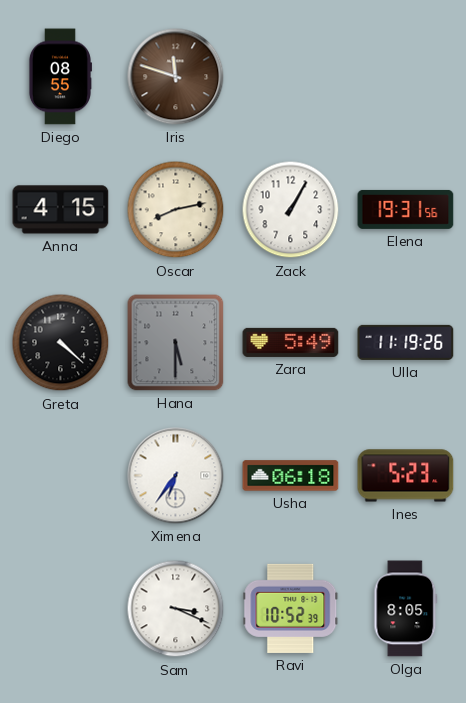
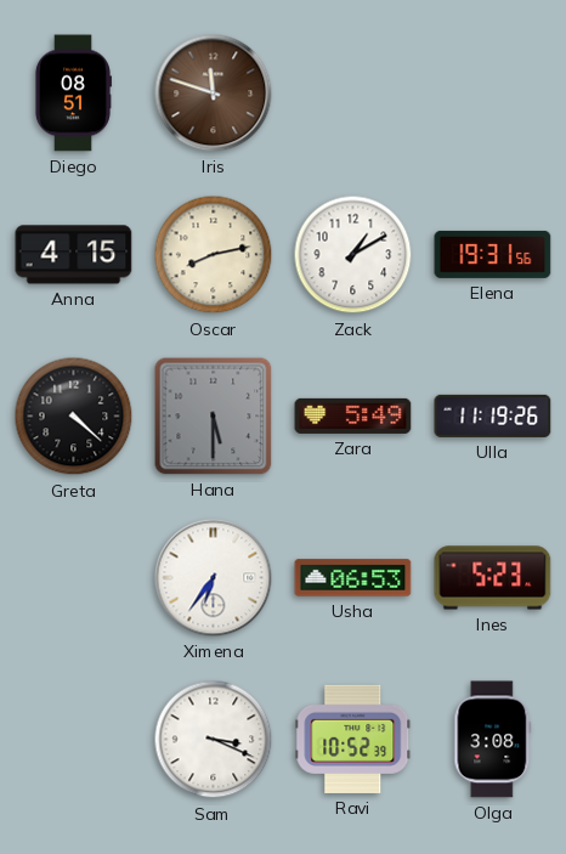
Diego: 08:55 -> 08:51 (73, 94)
Zack: 1:05 -> 1:10 (353, 255)
Usha: 06:18 -> 06:53 (353, 578)
Olga: 8:05 -> 3:08 (493, 740)
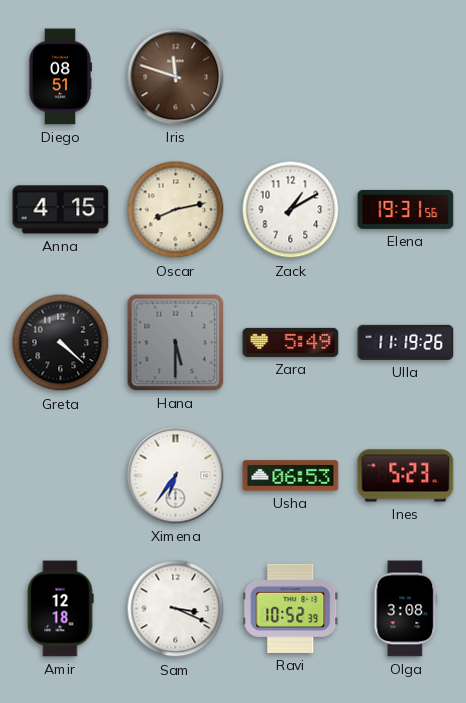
Amir: none -> 12:18 (60, 609)
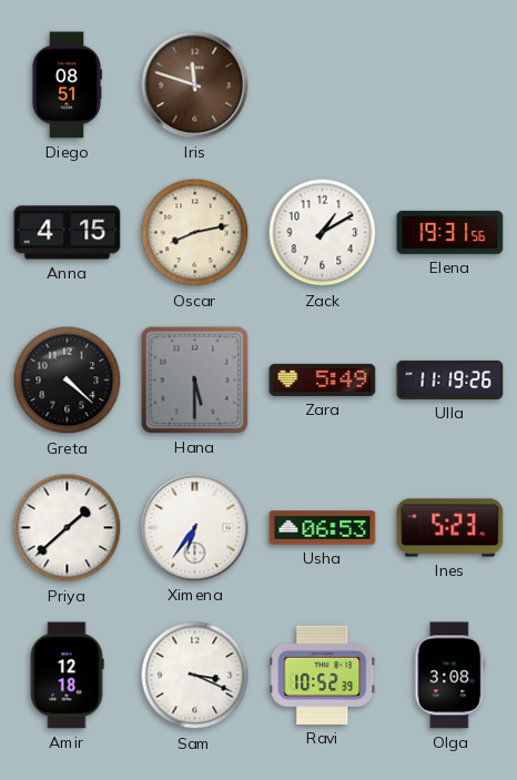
Priya: none -> 1:38 (68, 528)
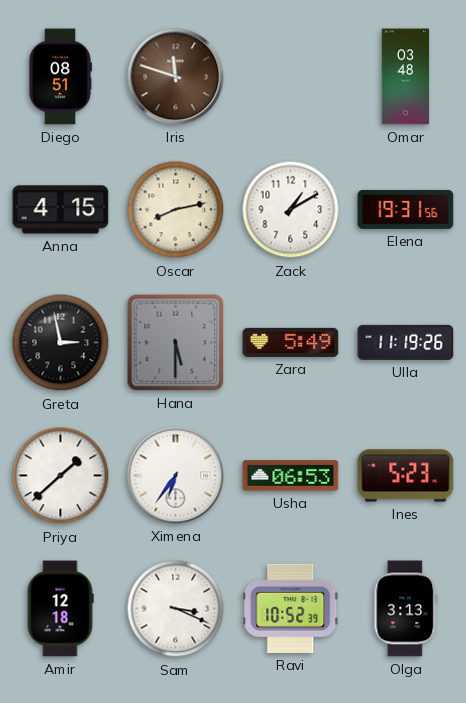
Omar: none -> 03:48 (406, 77)
Greta: 4:22 -> 2:58 (61, 343)
Olga: 3:08 -> 3:13 (406, 609)
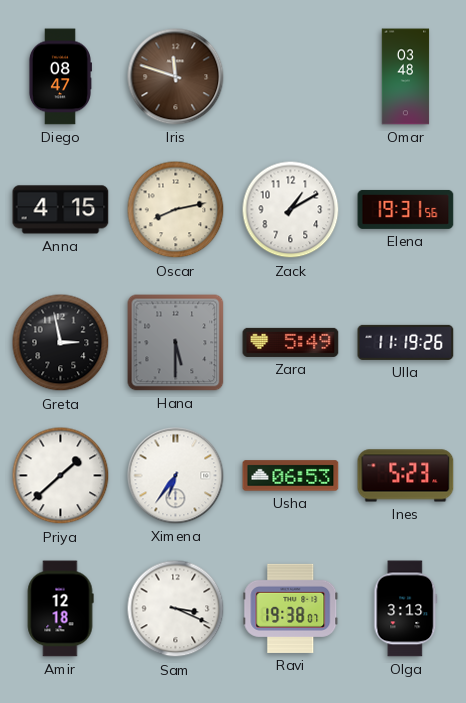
Diego: 08:51 -> 08:47 (60, 77)
Ravi: 10:52 -> 19:38 (291, 608)
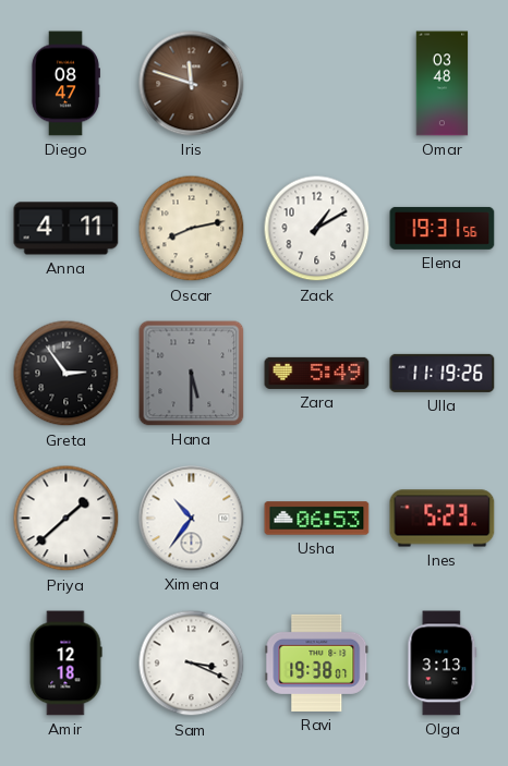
Anna: 4:15 -> 4:11 (66, 229)
Greta: 2:58 -> 2:54 (66, 374)
Ximena: 6:36 -> 10:36 (192, 519)
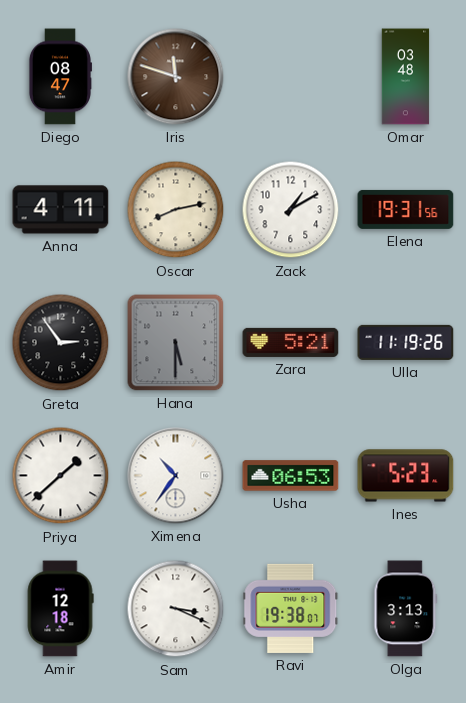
Zara: 5:49 -> 5:21 (291, 342)
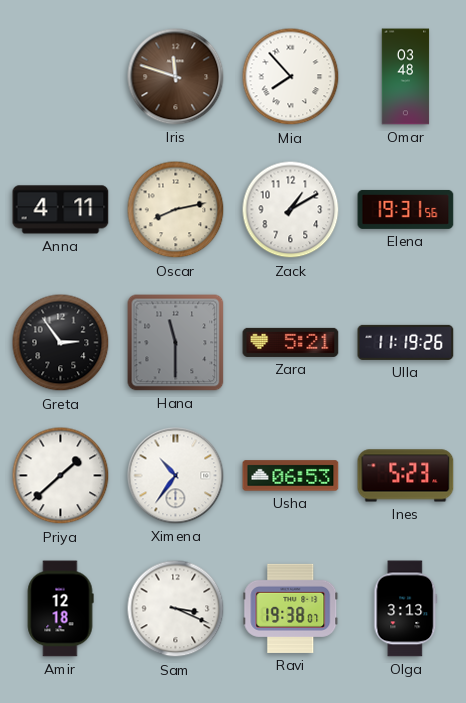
Diego: 08:47 -> none (60, 77)
Mia: none -> 7:53 (291, 77)
Hana: 5:30 -> 11:30 (176, 343)
